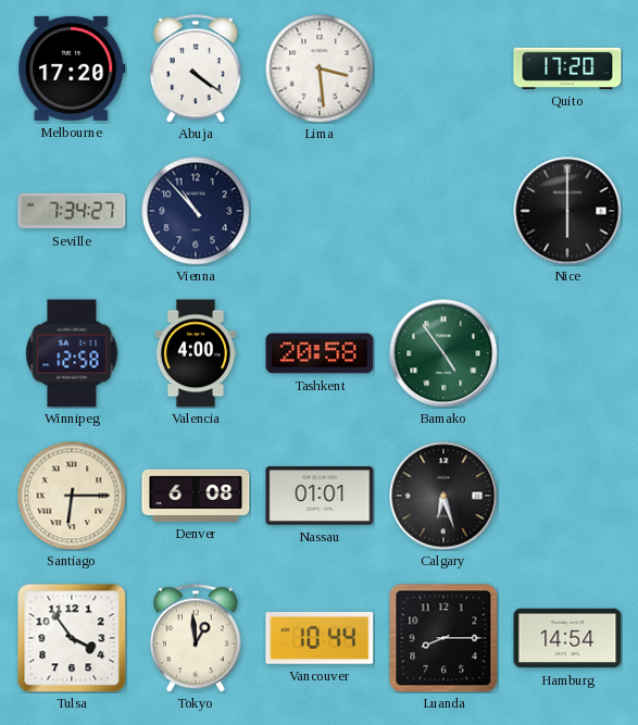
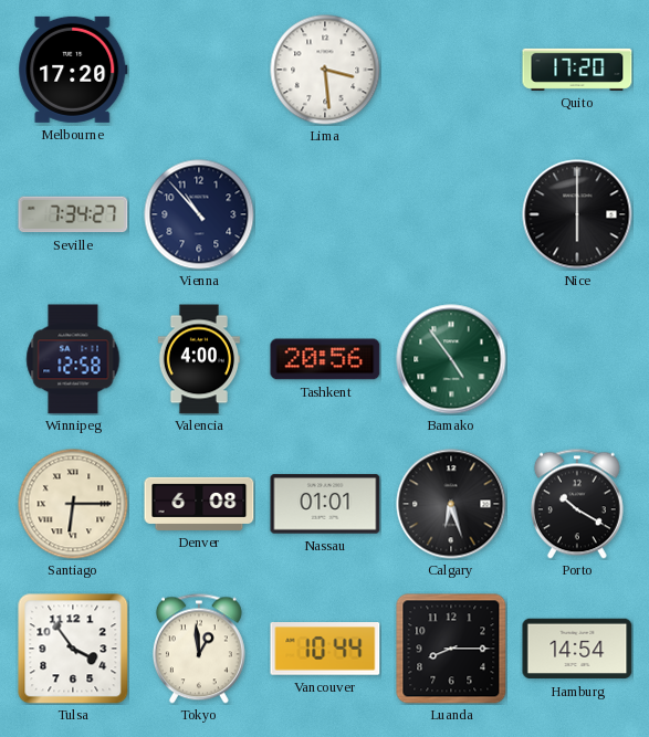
Abuja: 4:21 -> none (196, 68)
Tashkent: 20:58 -> 20:56 (325, 359)
Porto: none -> 10:20 (577, 504)
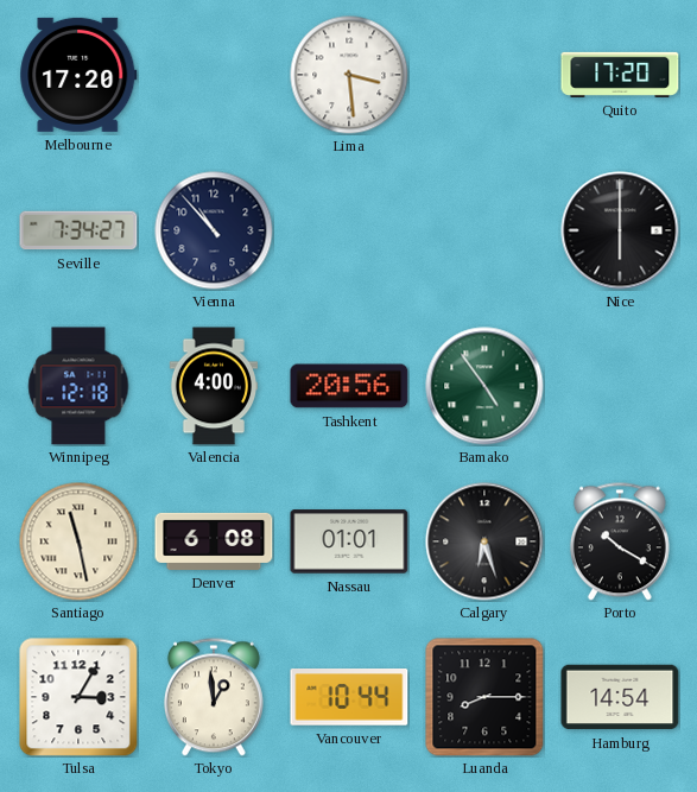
Winnipeg: 12:58 -> 12:18 (78, 386)
Santiago: 6:15 -> 11:28 (78, 541)
Tulsa: 3:54 -> 3:05 (78, 697)
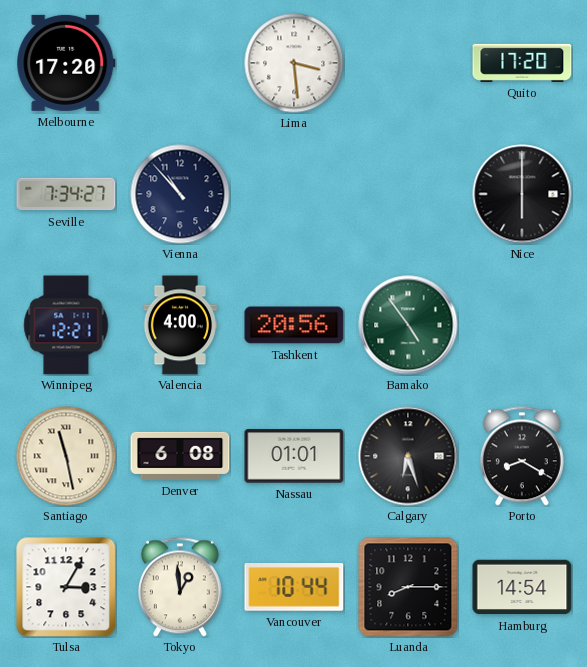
Winnipeg: 12:18 -> 12:21 (66, 325)
Porto: 10:20 -> 8:20 (522, 456)
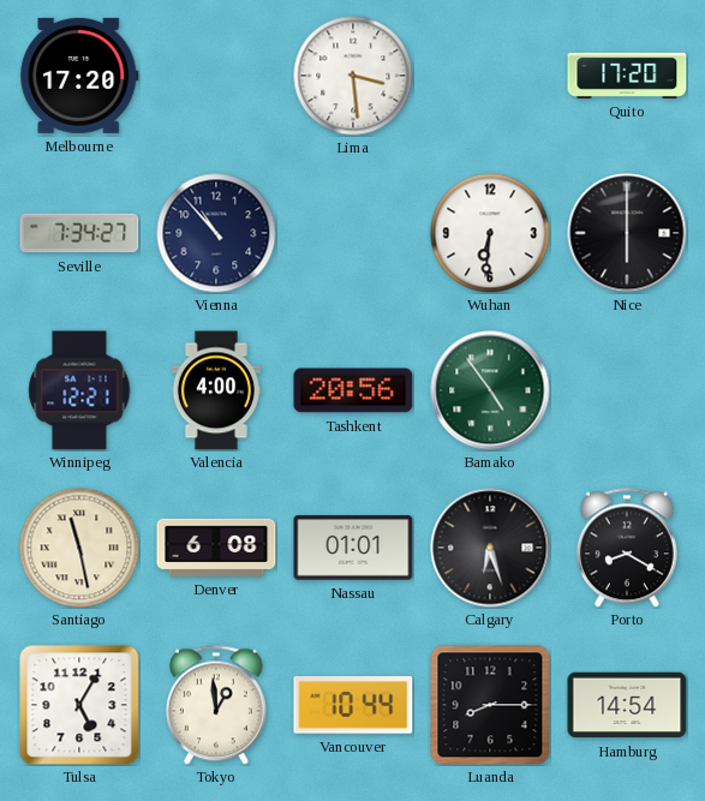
Wuhan: none -> 6:31 (490, 233)
Tulsa: 3:05 -> 5:05 (79, 705)
